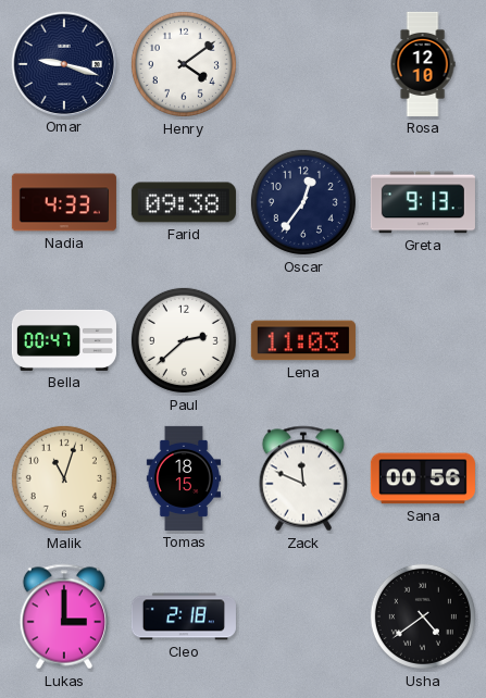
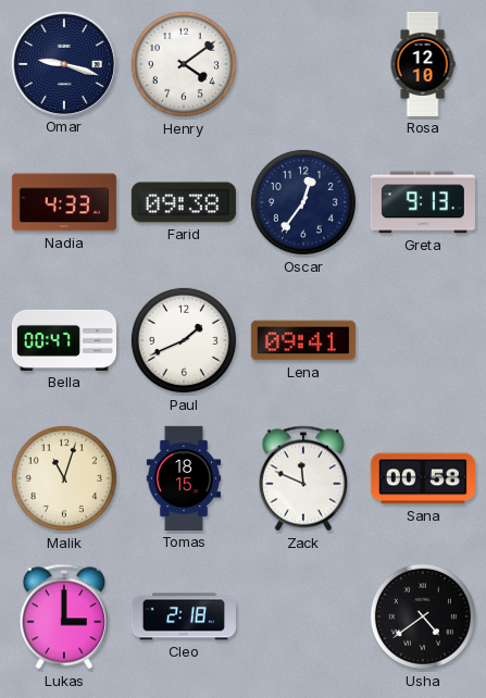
Paul: 2:38 -> 1:41 (184, 340)
Lena: 11:03 -> 09:41 (303, 340)
Sana: 00:56 -> 00:58 (423, 478)
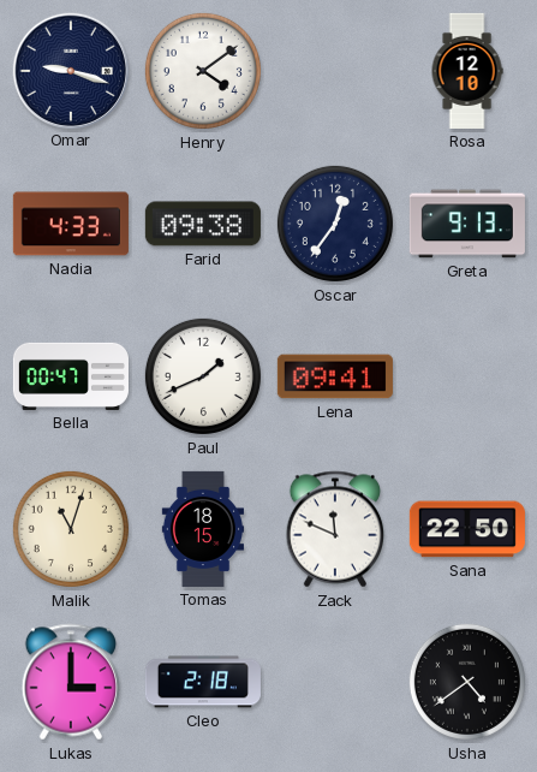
Sana: 00:58 -> 22:50 (467, 529)
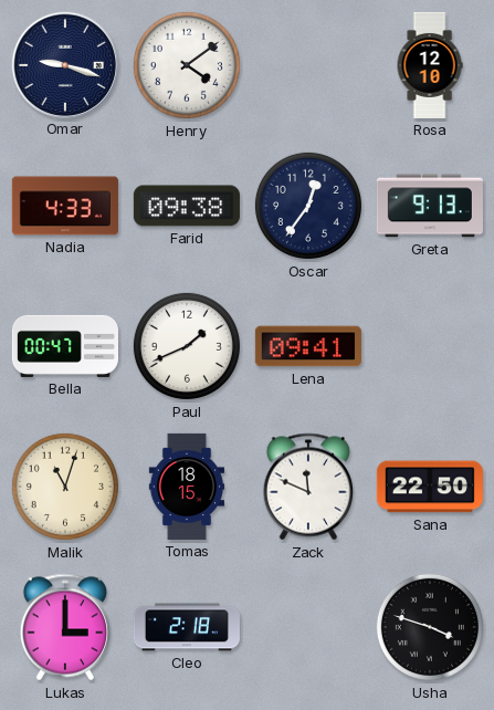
Usha: 4:39 -> 3:48 (430, 627)
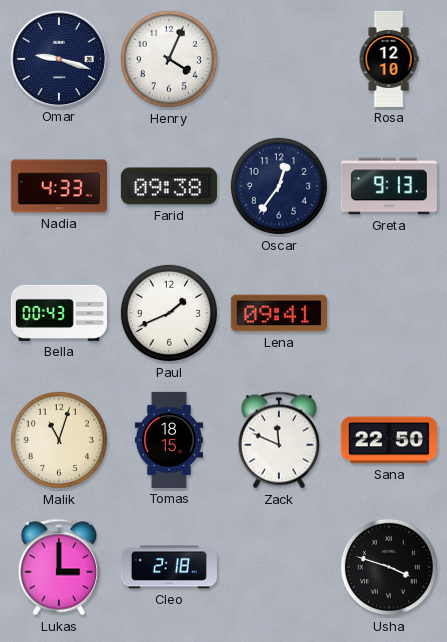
Henry: 4:09 -> 4:04 (169, 59)
Bella: 00:47 -> 00:43 (59, 313)
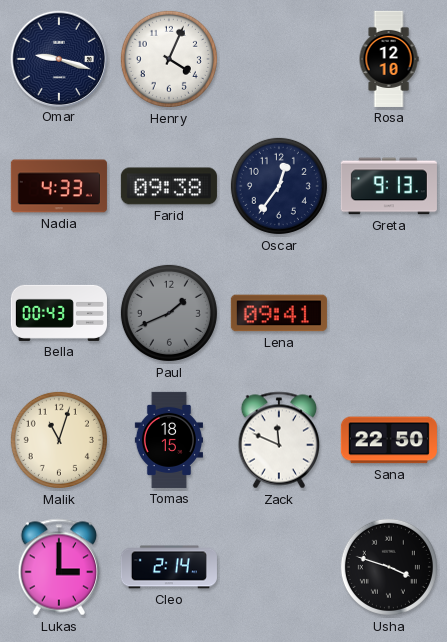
Paul dial: white -> grey (169, 313)
Cleo: 2:18 -> 2:14 (169, 567)
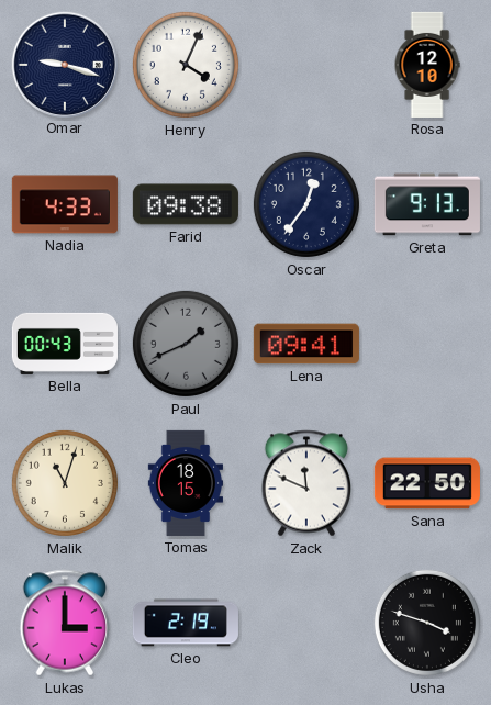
Cleo: 2:14 -> 2:19 (186, 623)
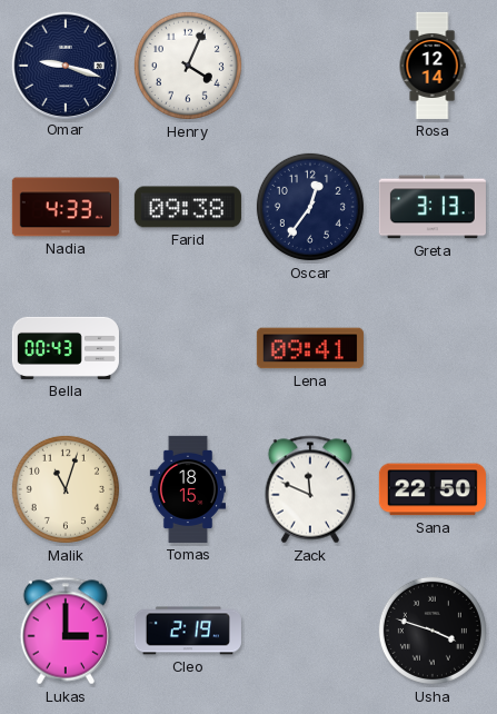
Rosa: 12:10 -> 12:14 (433, 66)
Greta: 9:13 -> 3:13 (433, 207)
Paul: 1:41 -> none (186, 344)
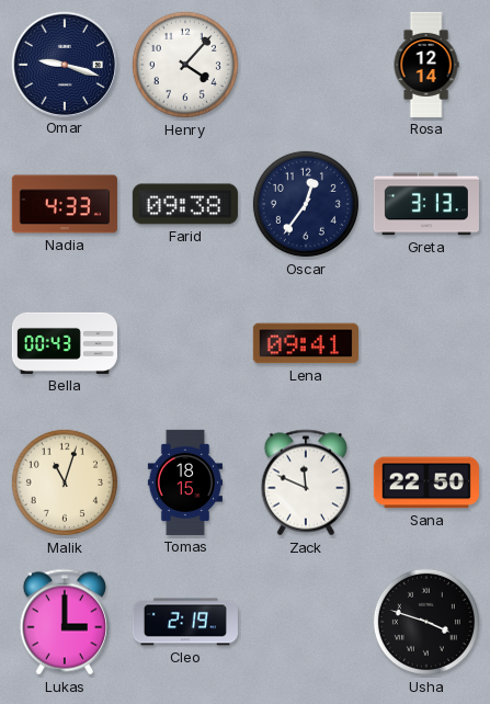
Henry: 4:04 -> 4:07 (185, 65)
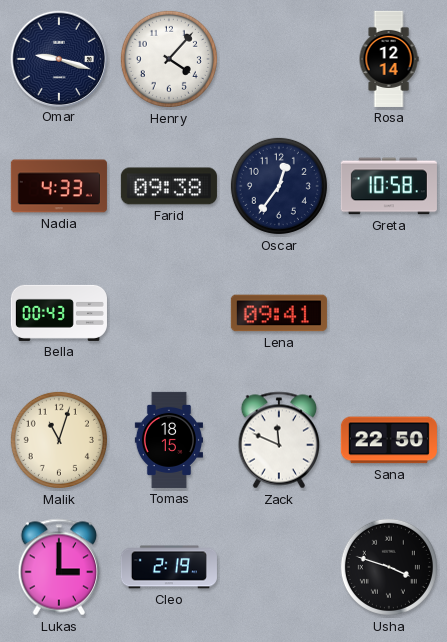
Greta: 3:13 -> 10:58 (389, 186)
